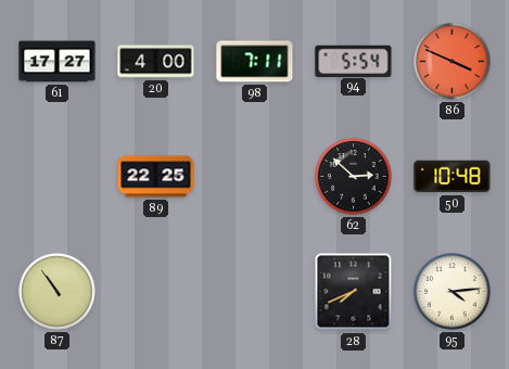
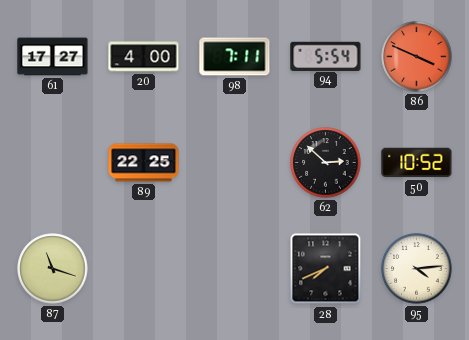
50: 10:48 -> 10:52 (417, 163)
87: 10:54 -> 11:18 (53, 269)
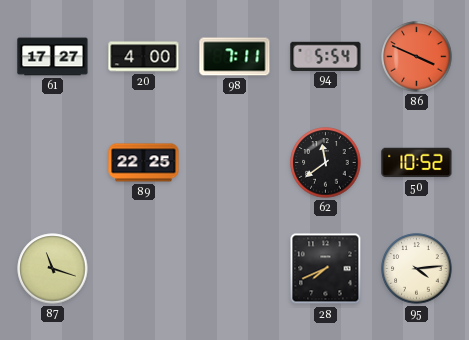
62: 2:52 -> 11:39 (326, 163)
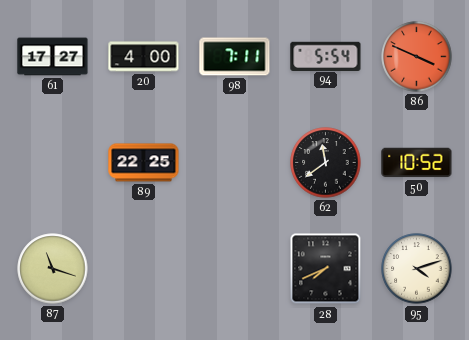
95: 4:14 -> 4:12 (417, 269)
